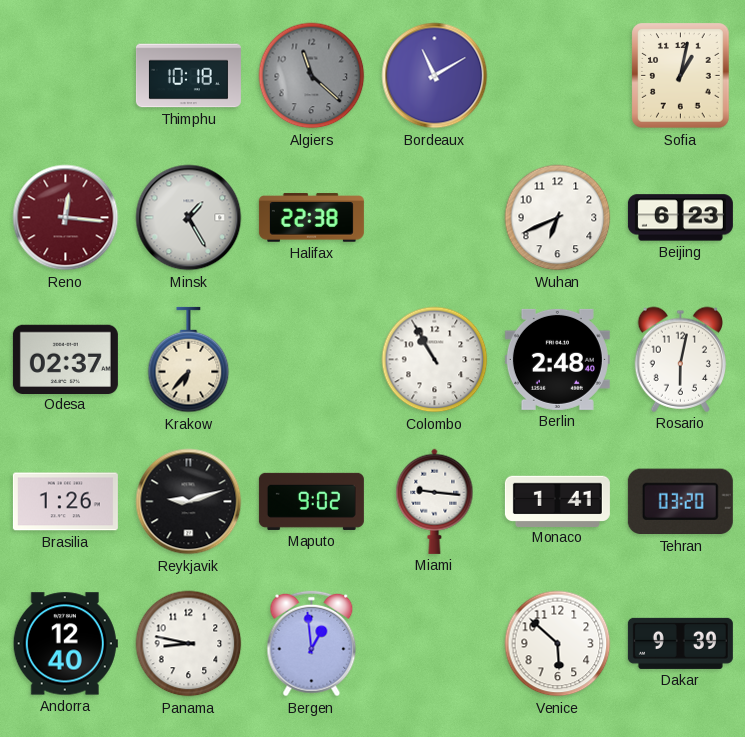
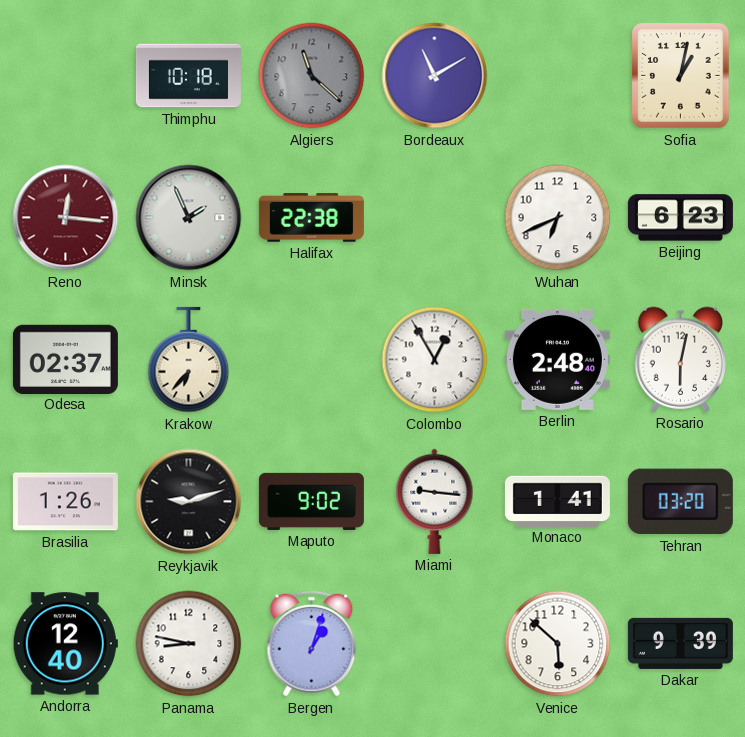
Minsk: 1:25 -> 1:56 (189, 218)
Colombo: 10:55 -> 12:55 (435, 360)
Bergen: 12:59 -> 1:03 (312, 644)
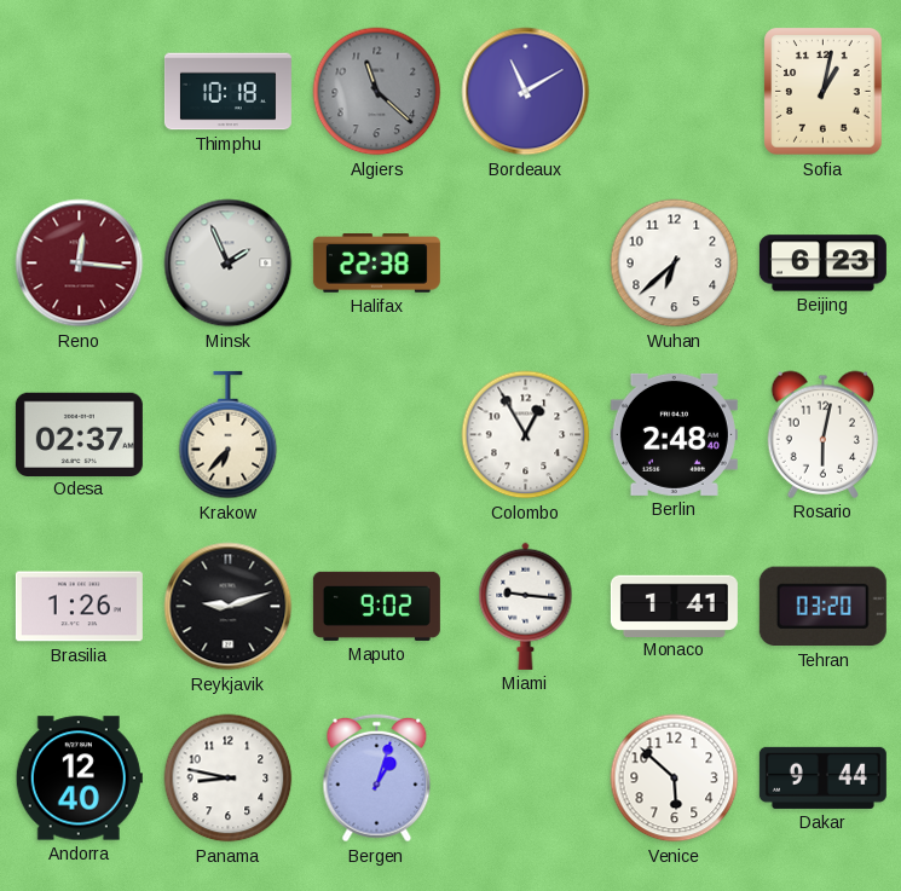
Wuhan: 6:41 -> 6:38 (675, 264)
Dakar: 9:39 -> 9:44 (822, 777)
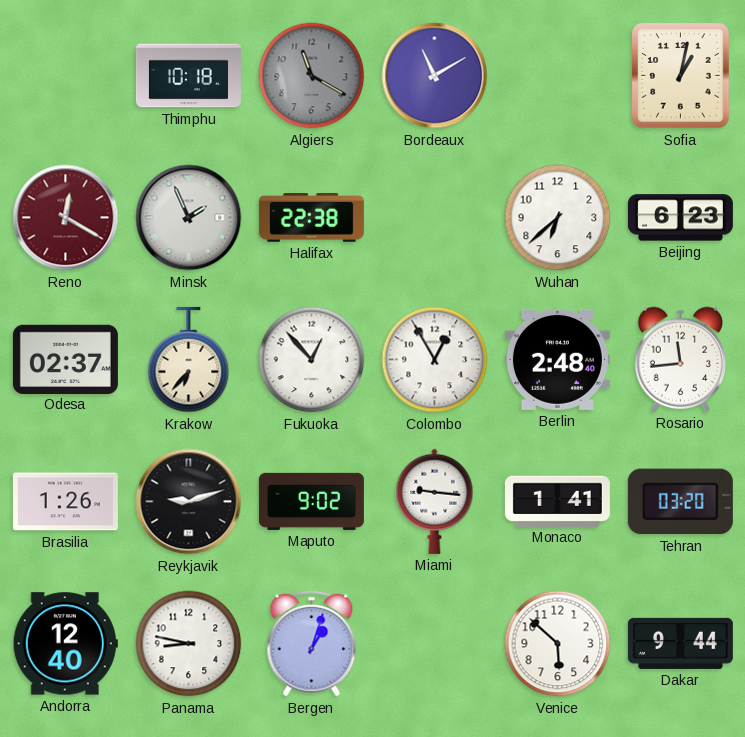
Algiers: 11:22 -> 11:20 (312, 76)
Reno: 12:16 -> 12:20 (66, 218)
Fukuoka: none -> 12:53 (312, 360)
Rosario: 6:02 -> 11:44 (681, 359)
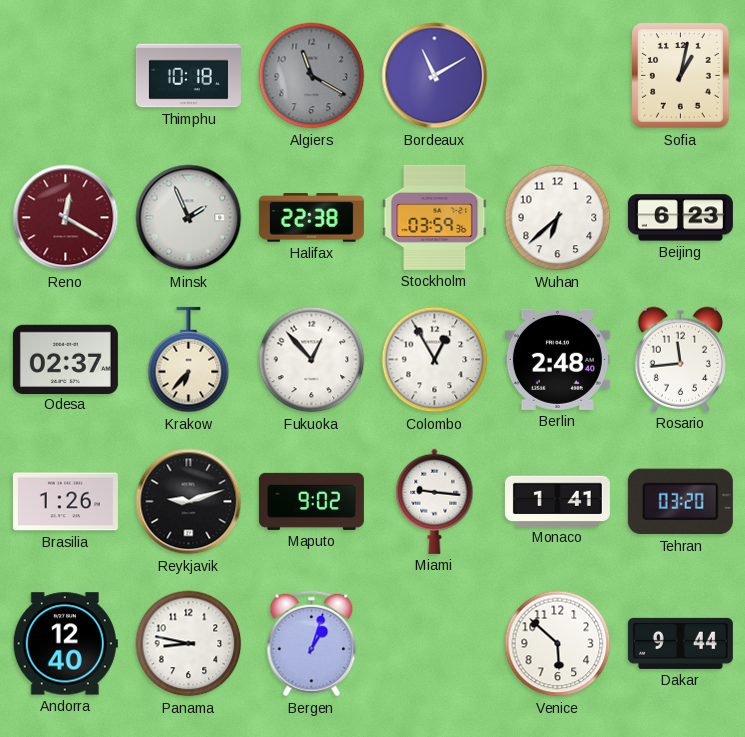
Stockholm: none -> 03:59 (435, 217)
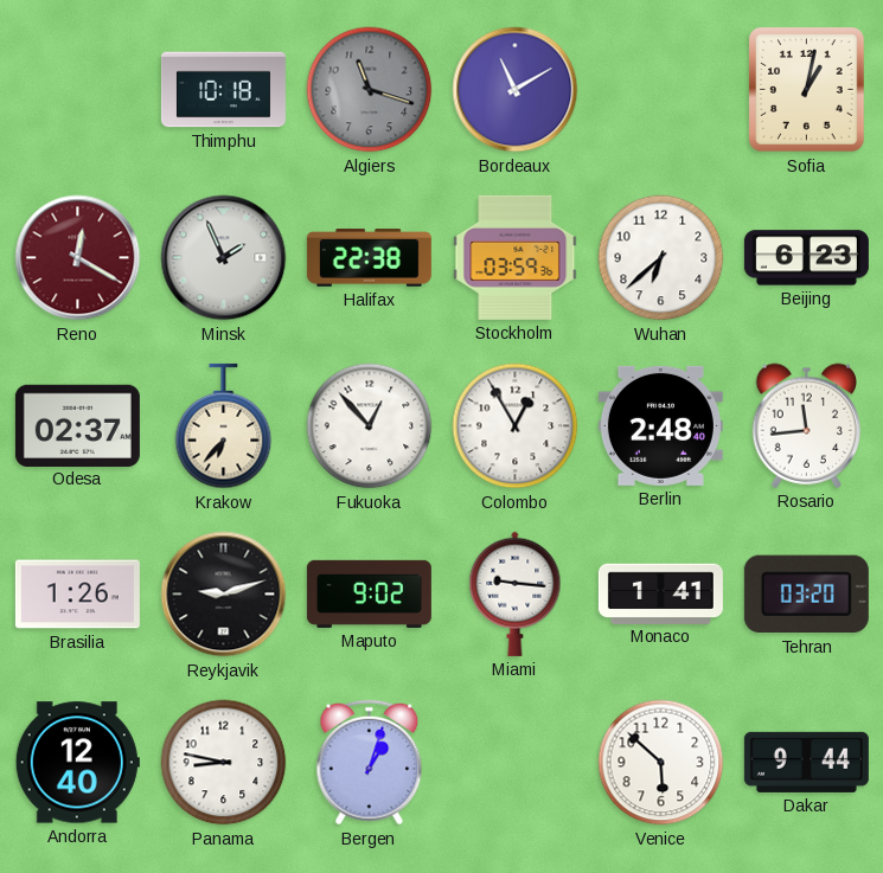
Algiers: 11:20 -> 11:18 (370, 90)
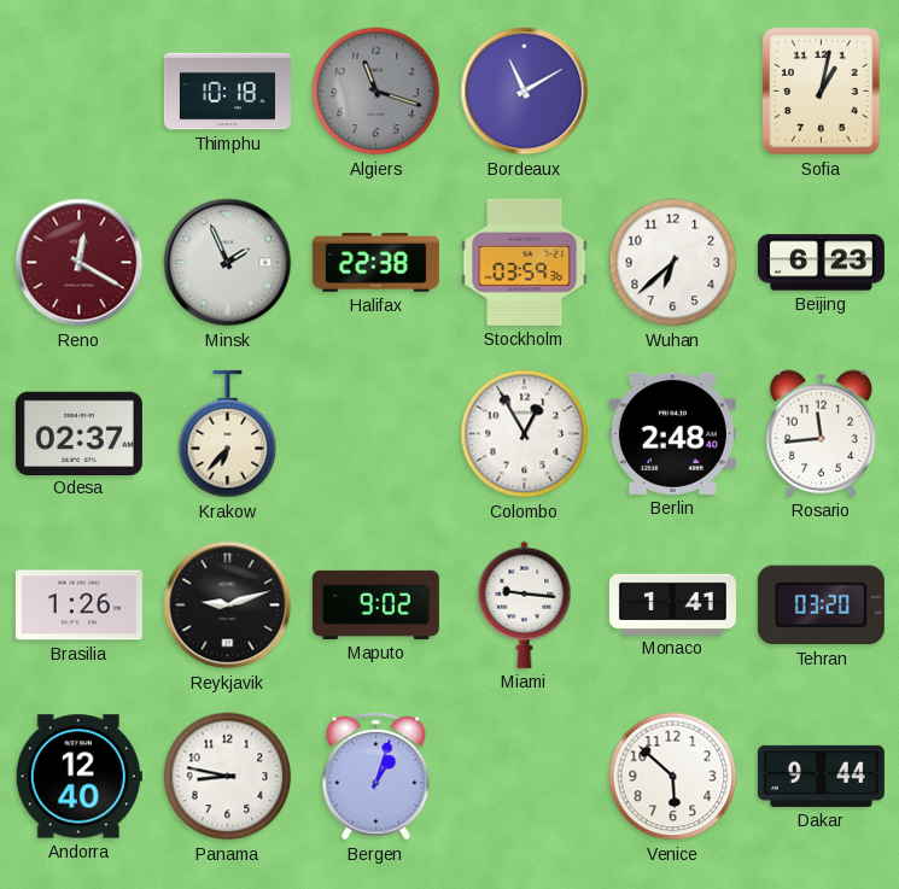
Fukuoka: 12:53 -> none (370, 426)
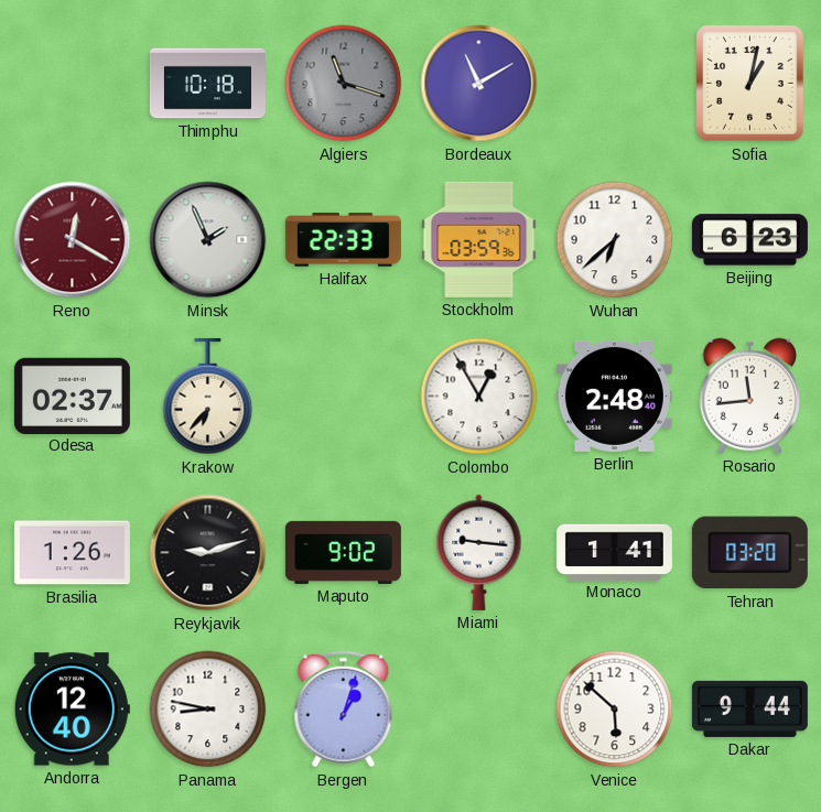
Halifax: 22:38 -> 22:33 (343, 240)
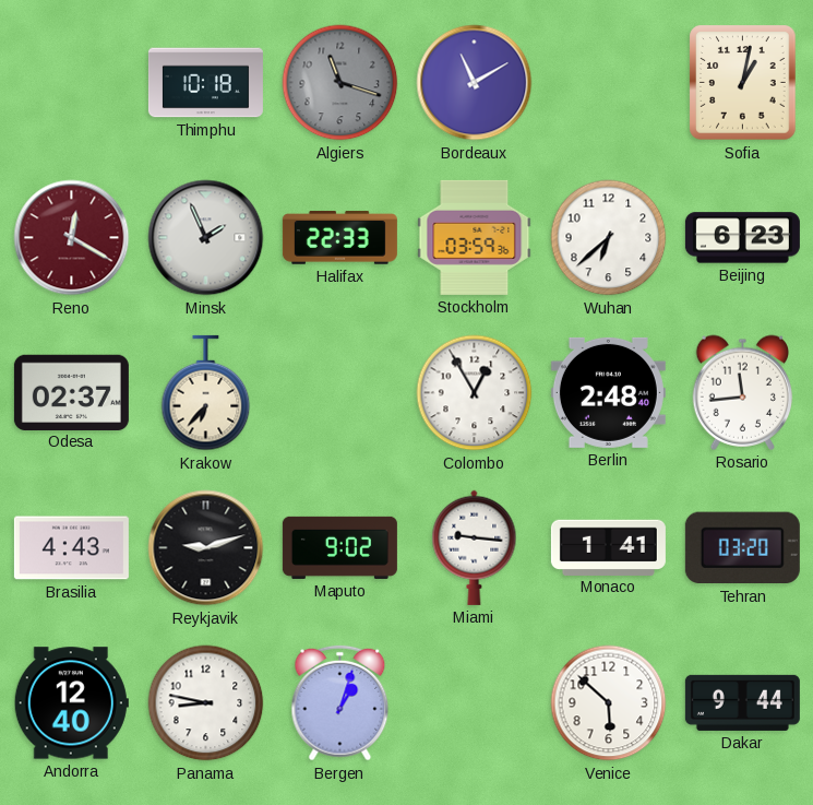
Brasilia: 1:26 -> 4:43 (71, 548)
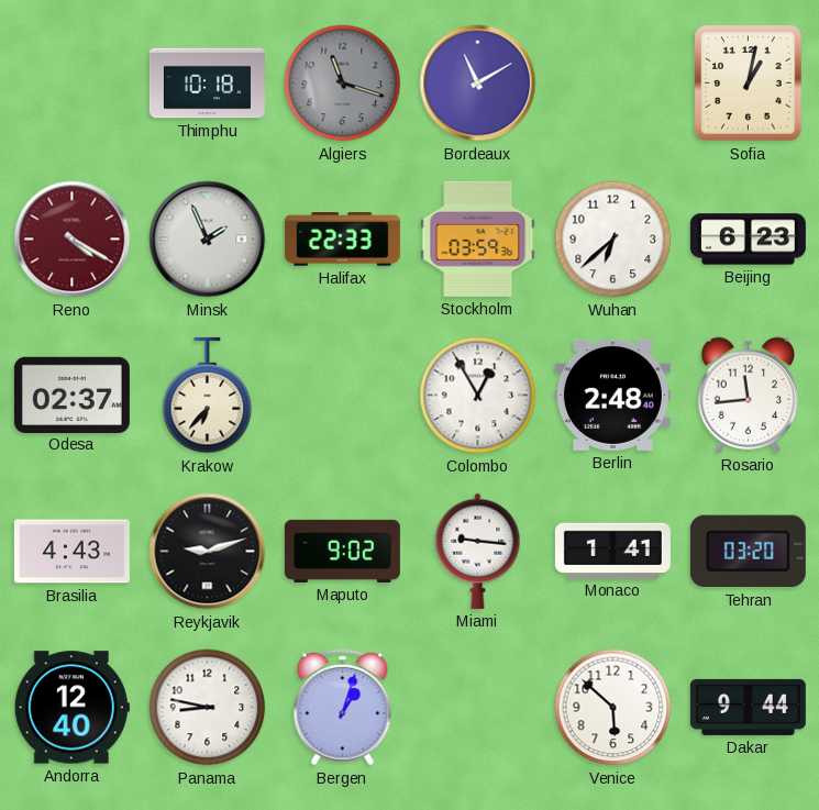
Reno: 12:20 -> 4:20 (73, 240)
